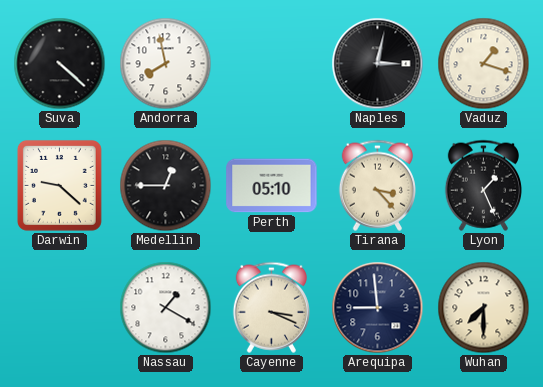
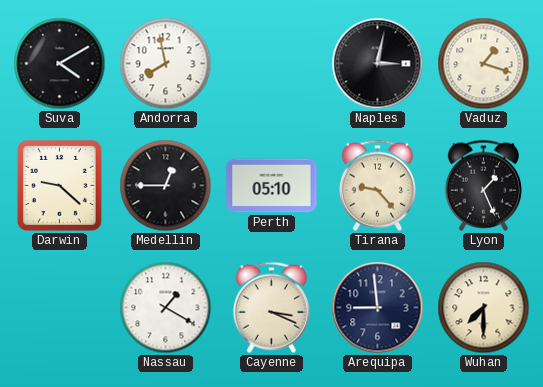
Suva: 4:22 -> 4:10 (60, 64)
Tirana: 3:23 -> 9:23 (377, 185)
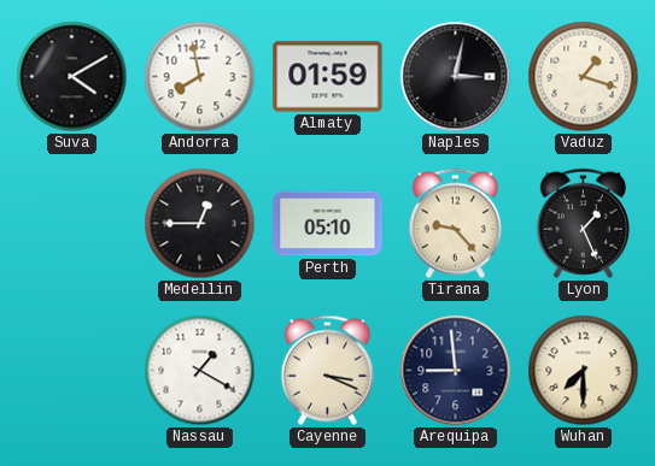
Almaty: none -> 01:59 (328, 77)
Darwin: 9:22 -> none (59, 185)
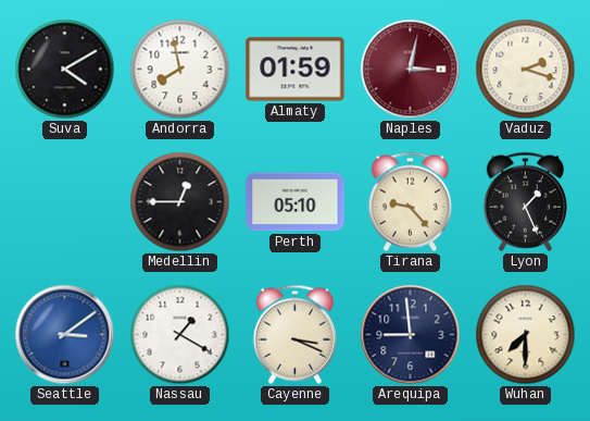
Naples dial: black -> burgundy (411, 70)
Vaduz: 1:18 -> 2:18 (526, 70)
Seattle: none -> 3:09 (65, 335)
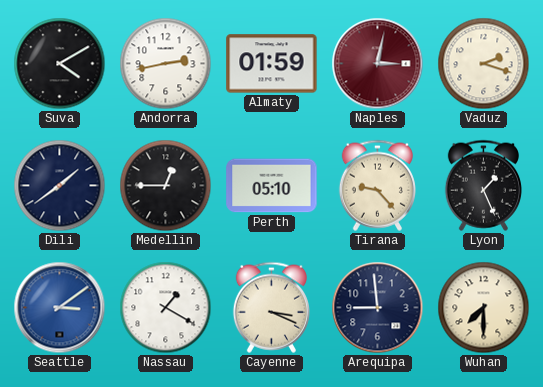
Andorra: 7:58 -> 2:43 (166, 64)
Dili: none -> 1:39 (60, 186)
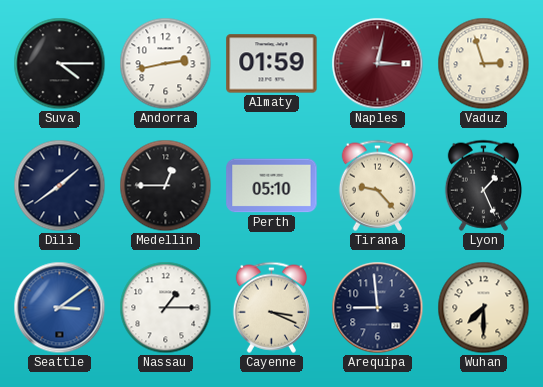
Suva: 4:10 -> 4:15 (60, 64)
Vaduz: 2:18 -> 2:57 (484, 64)
Nassau: 1:20 -> 1:15 (166, 308)
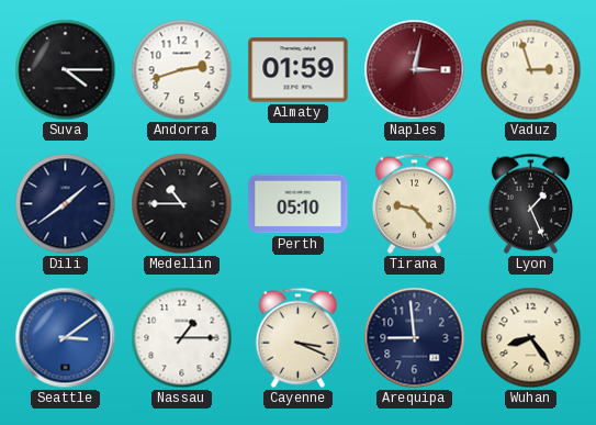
Andorra: 2:43 -> 2:42 (182, 70)
Medellin: 12:45 -> 10:45 (182, 204)
Wuhan: 7:30 -> 8:24 (531, 338)
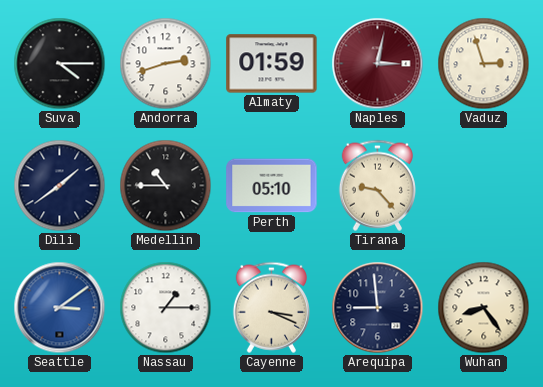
Lyon: 1:26 -> none (530, 203)
